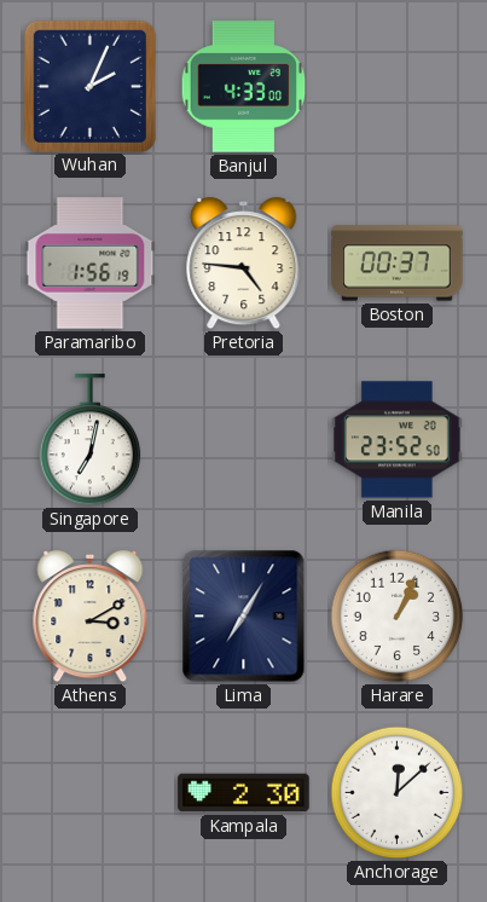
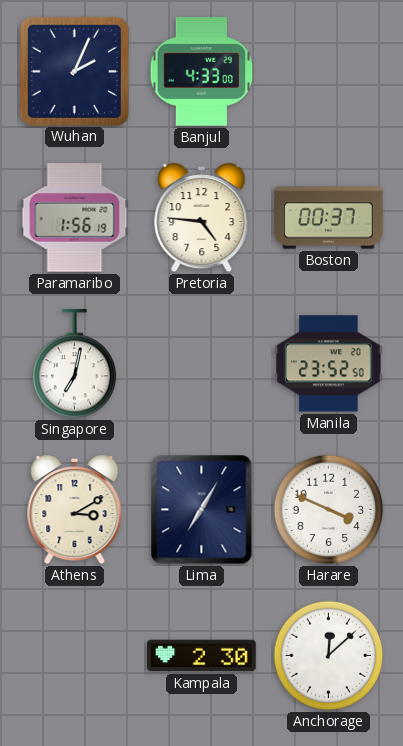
Harare: 1:04 -> 3:49 (329, 510)
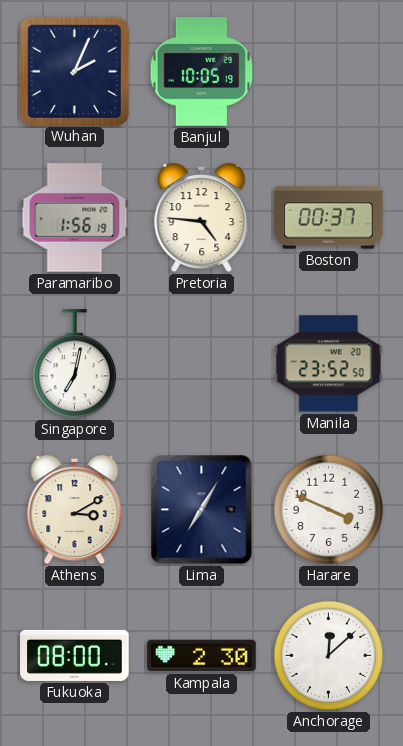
Banjul: 4:33 -> 10:05 (202, 72)
Fukuoka: none -> 08:00 (75, 655)
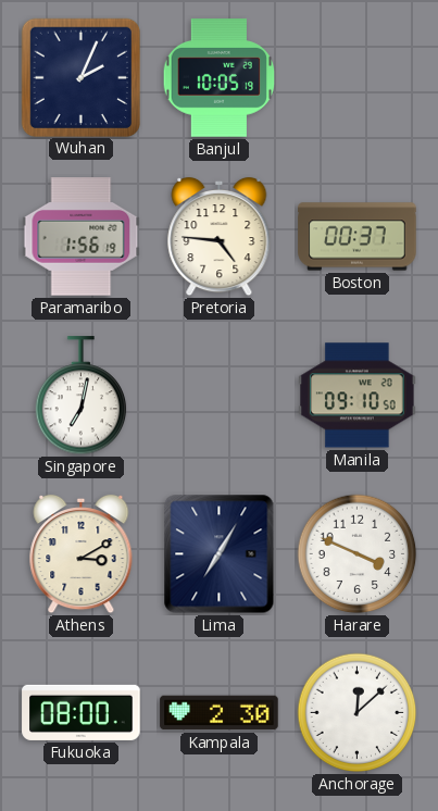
Manila: 23:52 -> 09:10 (358, 396)
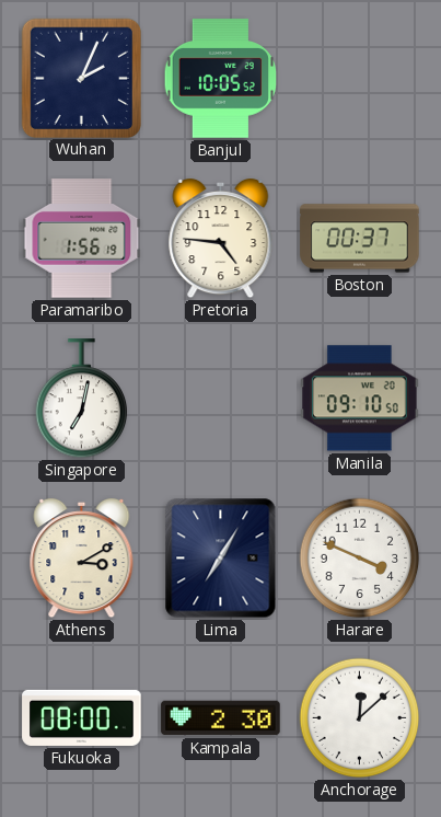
Banjul: 10:05:19 -> 10:05:52 (221, 79)
